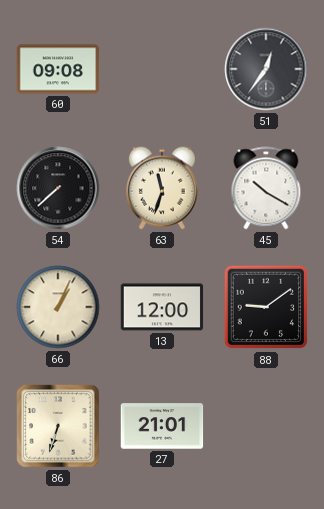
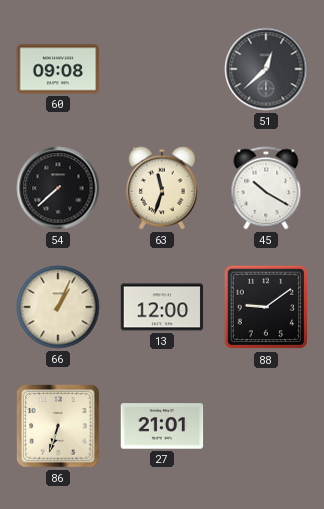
51: 12:36 -> 12:38 (266, 69)
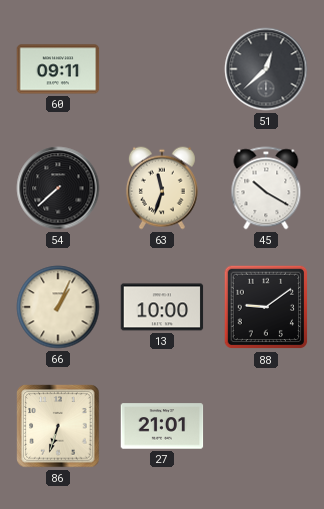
60: 09:08 -> 09:11 (58, 69)
13: 12:00 -> 10:00 (162, 307)
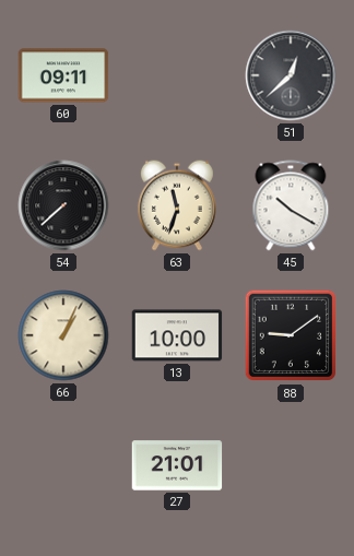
86: 6:33 -> none (58, 426)
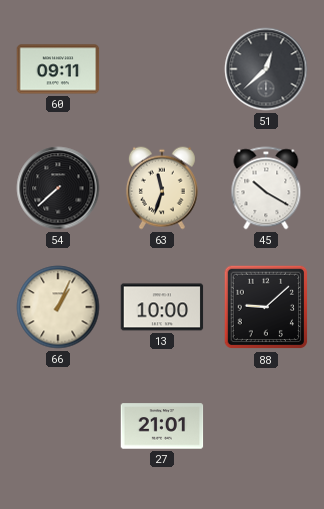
88: 9:09 -> 9:08 (266, 307)
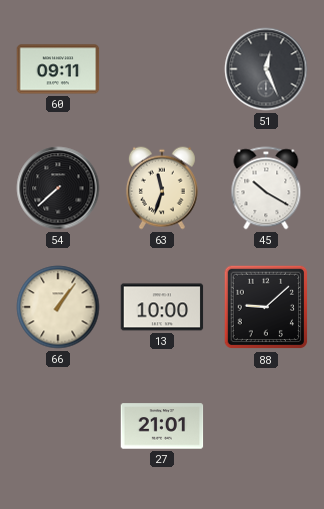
51: 12:38 -> 12:26 (266, 69)
66: 1:04 -> 1:06 (58, 307)
